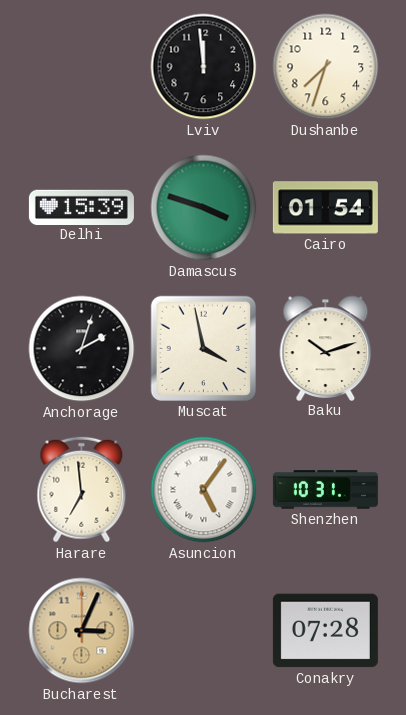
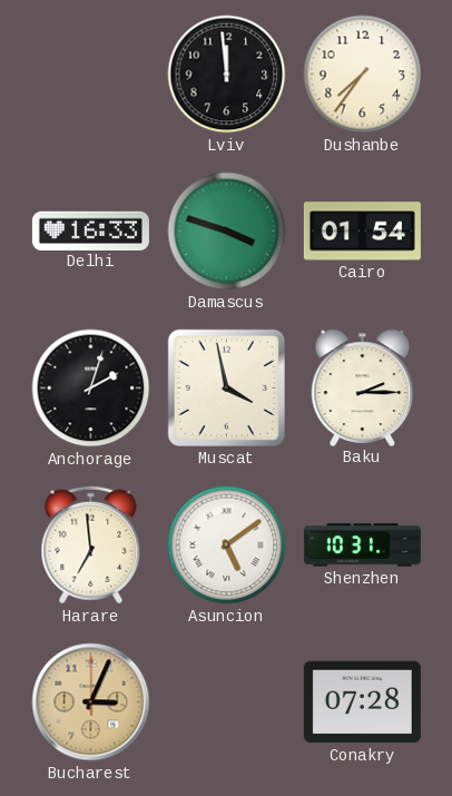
Dushanbe: 7:33 -> 7:36 (363, 75)
Delhi: 15:39 -> 16:33 (90, 230)
Baku: 10:12 -> 2:15 (363, 387)
Asuncion: 5:06 -> 5:09 (227, 546)
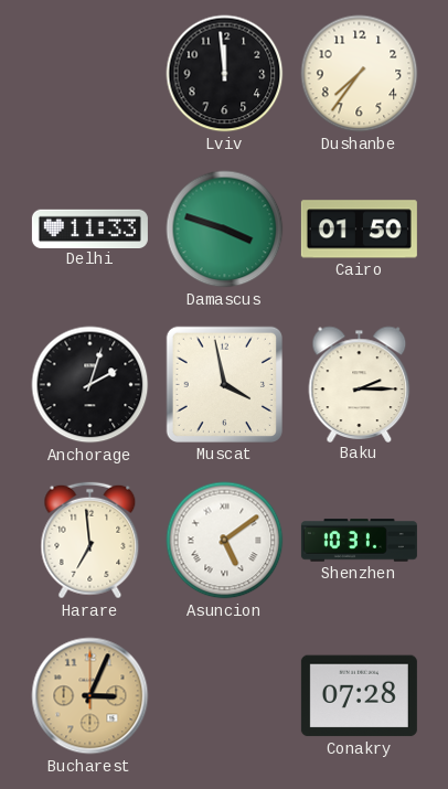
Delhi: 16:33 -> 11:33 (89, 228)
Cairo: 01:54 -> 01:50 (359, 230)
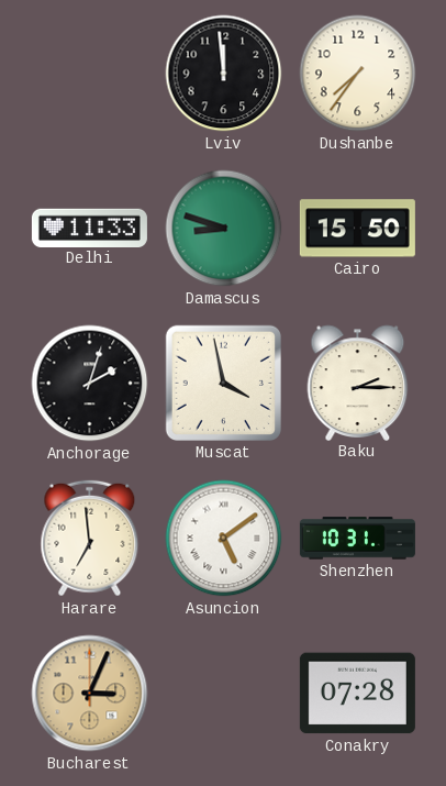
Damascus: 3:48 -> 8:48 (224, 229)
Cairo: 01:50 -> 15:50 (357, 229)
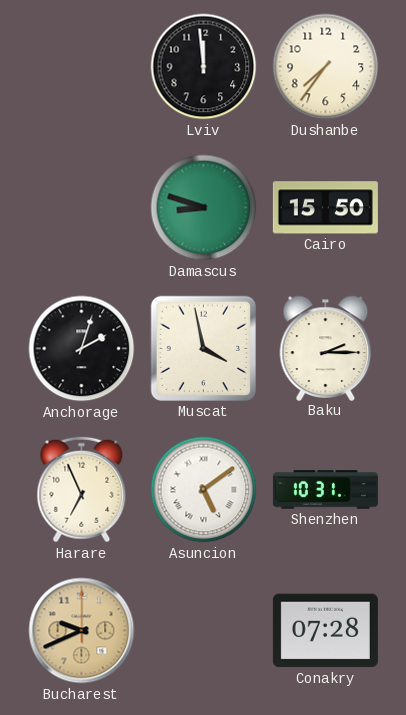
Delhi: 11:33 -> none (89, 228)
Harare: 6:59 -> 6:56 (82, 490)
Bucharest: 3:04 -> 9:41 (82, 631)
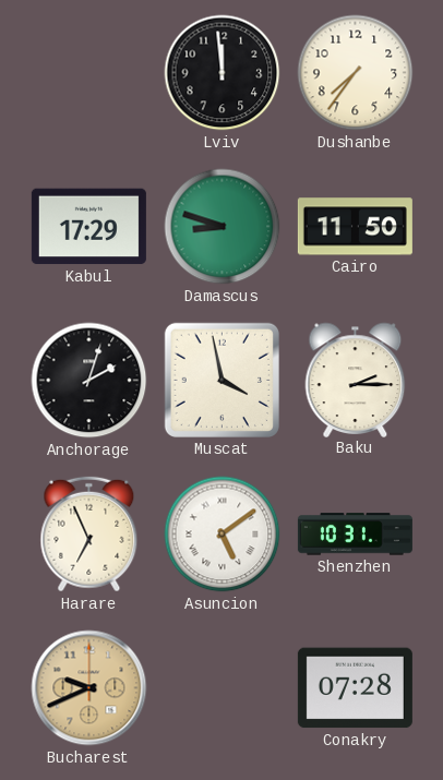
Kabul: none -> 17:29 (88, 227)
Cairo: 15:50 -> 11:50 (355, 227)
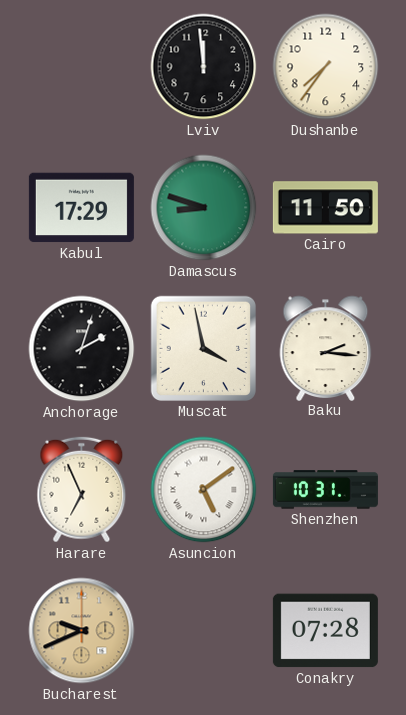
Baku: 2:15 -> 2:16 (326, 348)
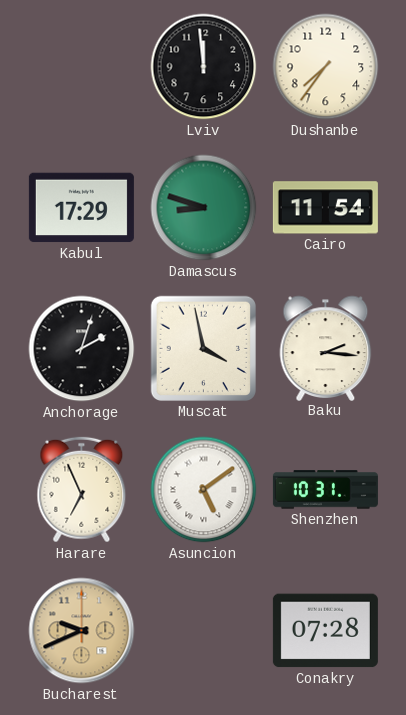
Cairo: 11:50 -> 11:54 (325, 208)
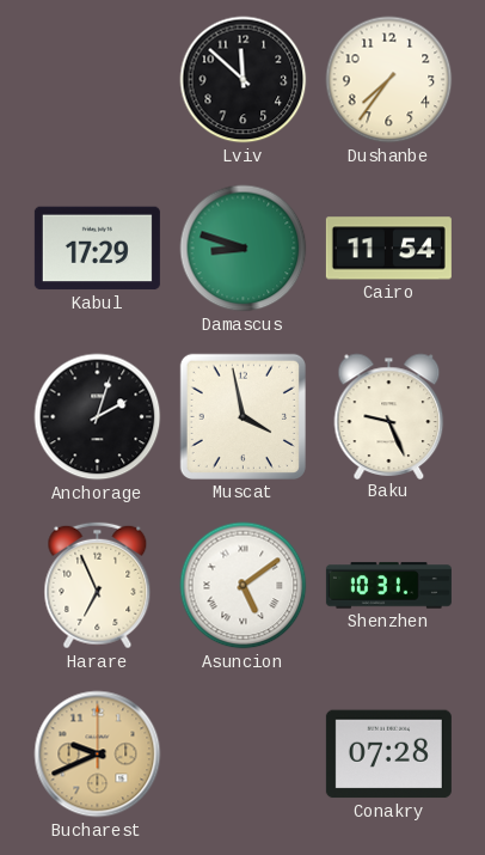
Lviv: 11:59 -> 11:52 (244, 80)
Baku: 2:16 -> 9:26 (389, 416)
